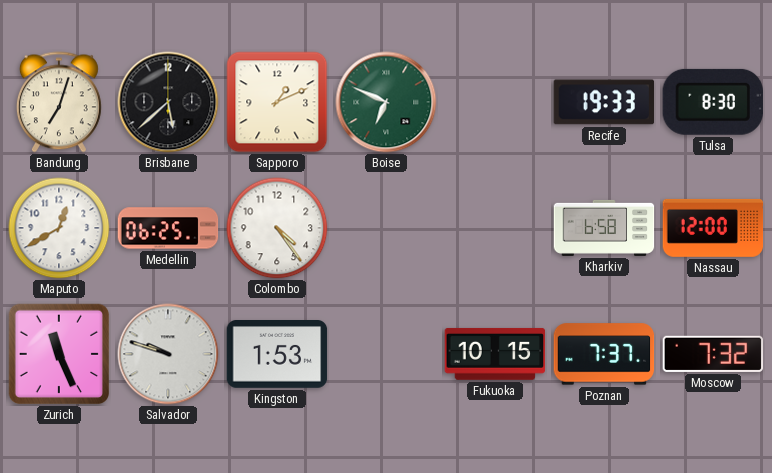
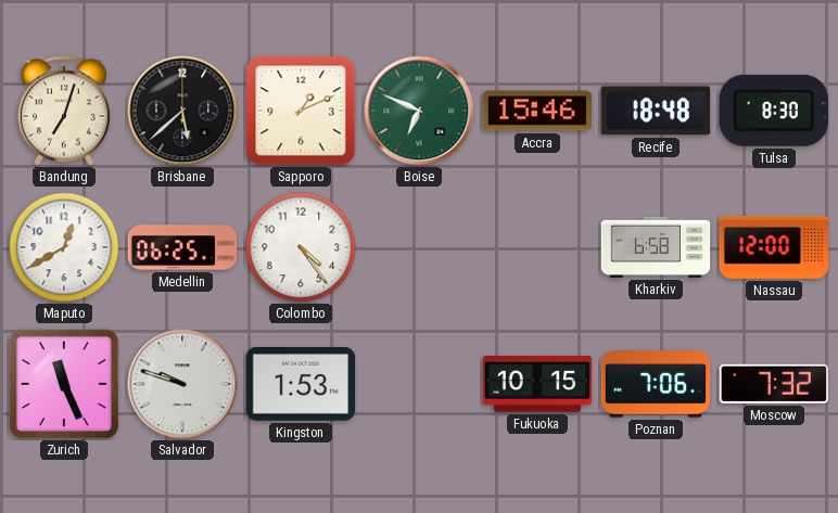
Accra: none -> 15:46 (537, 111)
Recife: 19:33 -> 18:48 (656, 111)
Poznan: 7:37 -> 7:06 (656, 384)
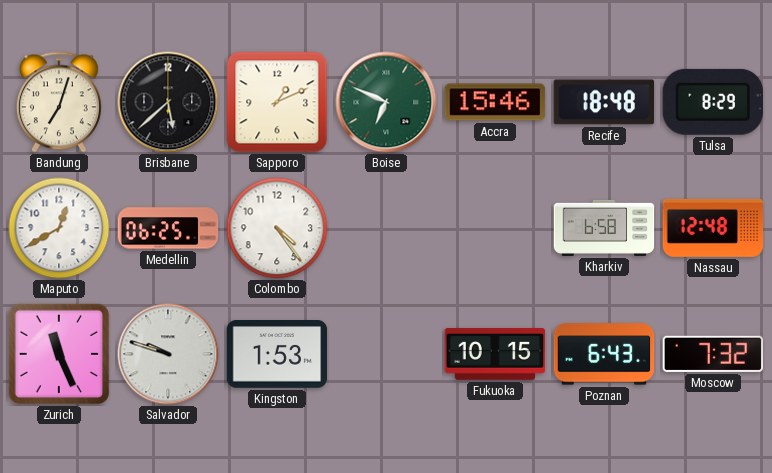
Tulsa: 8:30 -> 8:29 (713, 102)
Nassau: 12:00 -> 12:48 (713, 228)
Poznan: 7:06 -> 6:43 (604, 354)
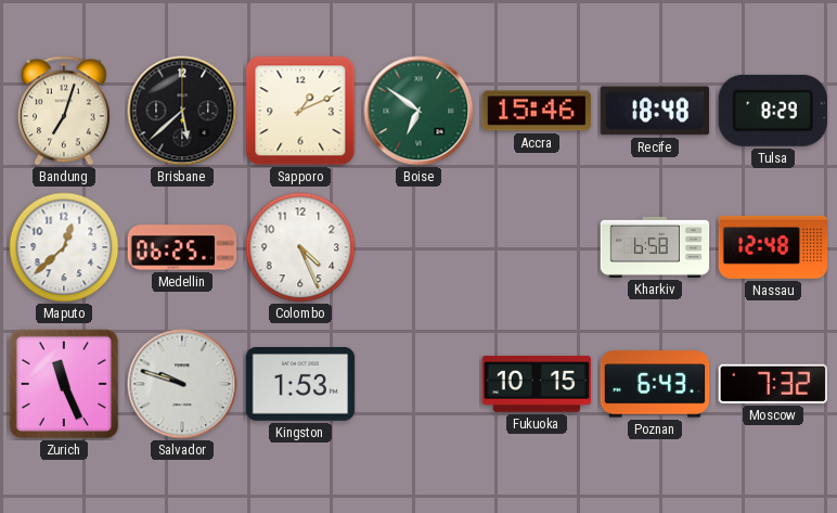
Boise: 6:49 -> 6:51 (419, 111)
Maputo: 12:40 -> 12:38 (64, 247)
Colombo: 4:24 -> 4:26 (300, 247)
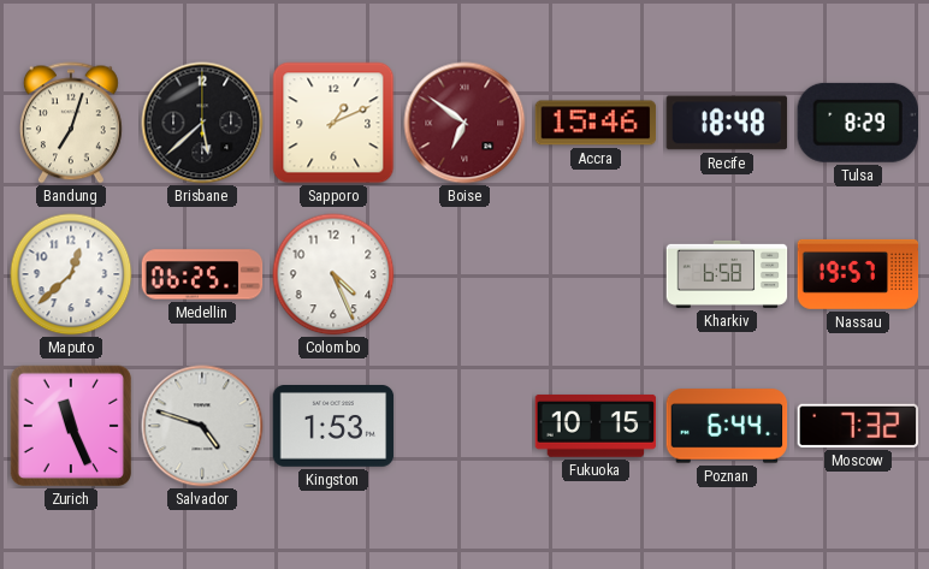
Boise dial: green -> burgundy (464, 123)
Nassau: 12:48 -> 19:57 (858, 274)
Salvador: 9:48 -> 4:48 (202, 426)
Poznan: 6:43 -> 6:44 (727, 426)
